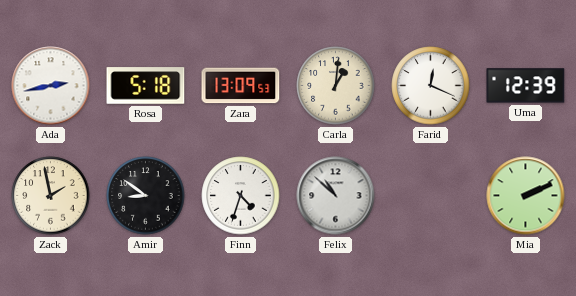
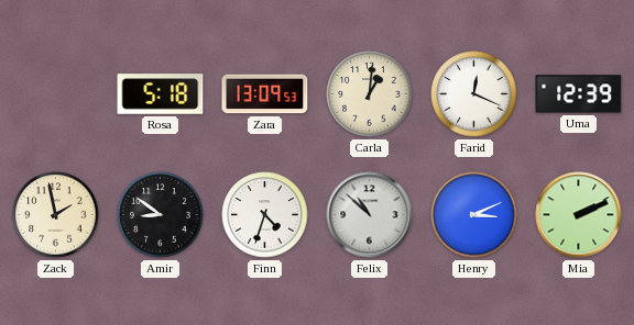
Ada: 2:43 -> none (51, 86)
Henry: none -> 3:11 (474, 215)
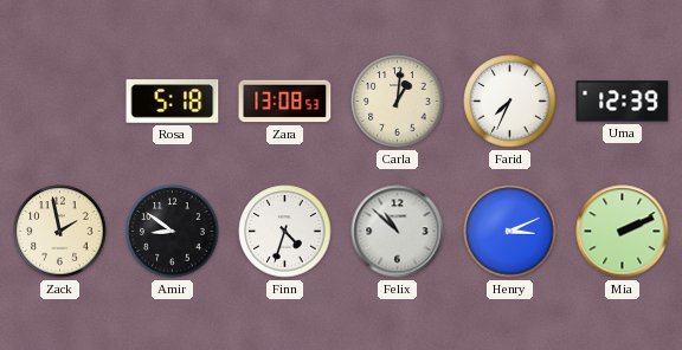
Zara: 13:09 -> 13:08 (285, 102)
Farid: 12:19 -> 7:34 (510, 102)
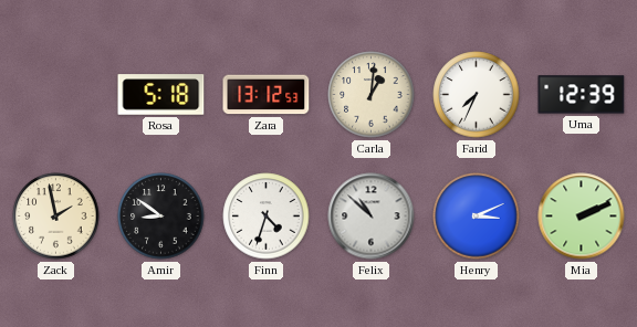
Zara: 13:08 -> 13:12 (267, 95)
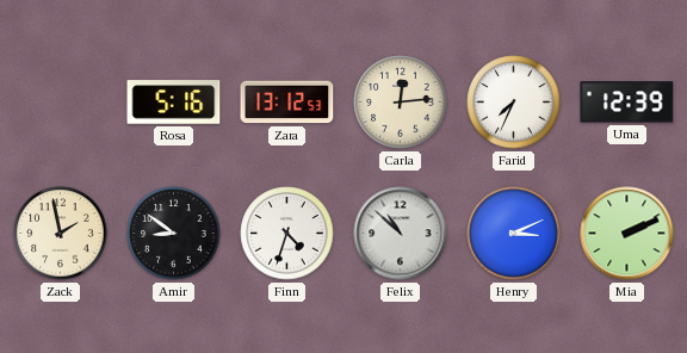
Rosa: 5:18 -> 5:16 (174, 103)
Carla: 1:01 -> 12:14 (401, 103)
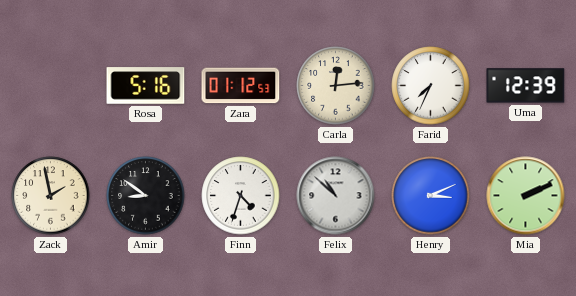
Zara: 13:12 -> 01:12 (241, 86)
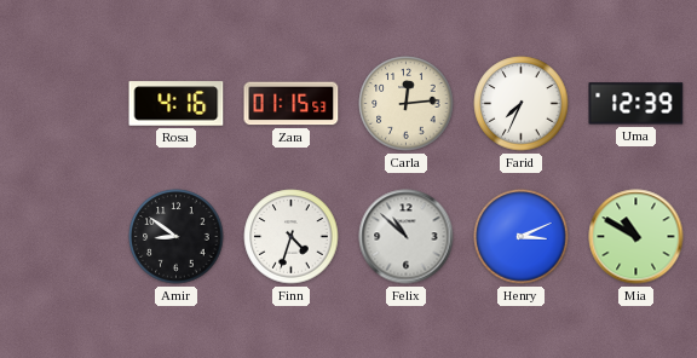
Rosa: 5:16 -> 4:16 (177, 104)
Zara: 01:12 -> 01:15 (292, 104)
Zack: 1:58 -> none (51, 196)
Mia: 2:11 -> 10:50 (636, 237)
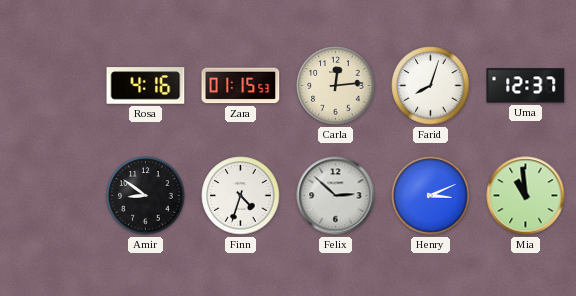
Farid: 7:34 -> 8:03 (431, 86)
Uma: 12:39 -> 12:37 (526, 86)
Felix: 10:52 -> 2:52 (336, 196)
Mia: 10:50 -> 10:59 (526, 196)
